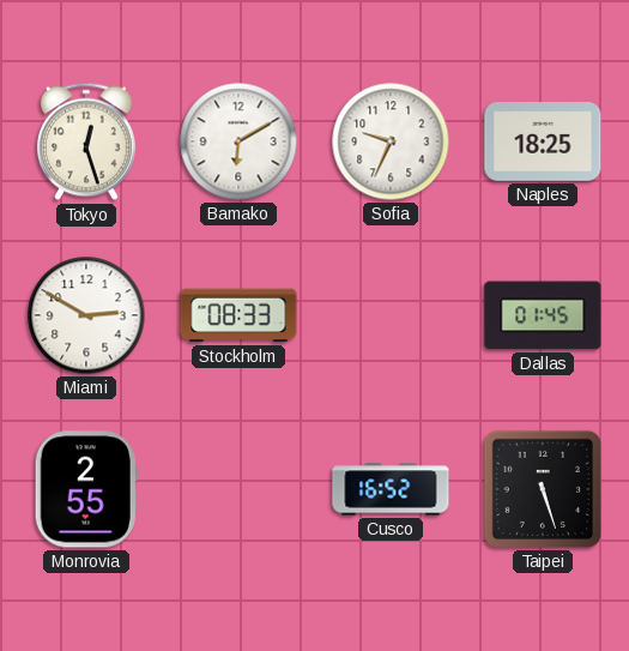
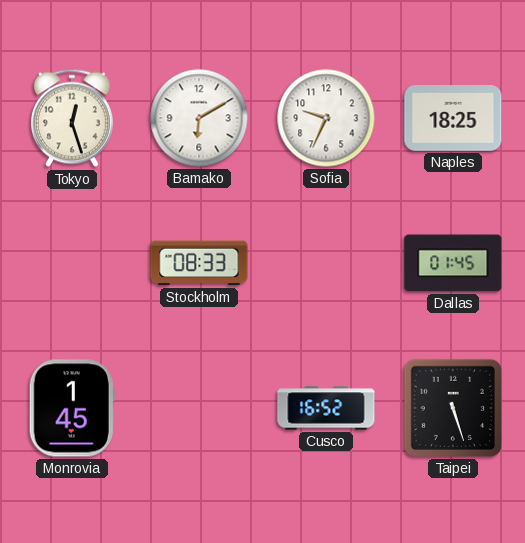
Miami: 2:50 -> none (86, 315)
Monrovia: 2:55 -> 1:45 (72, 408)
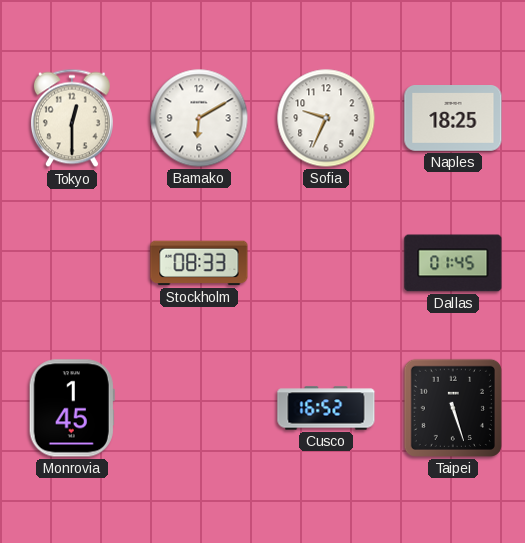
Tokyo: 12:27 -> 12:30 (72, 118)
